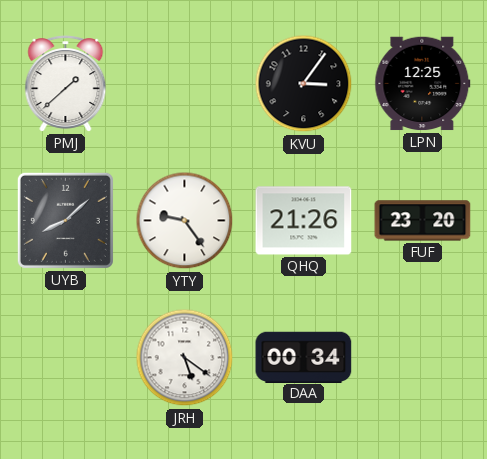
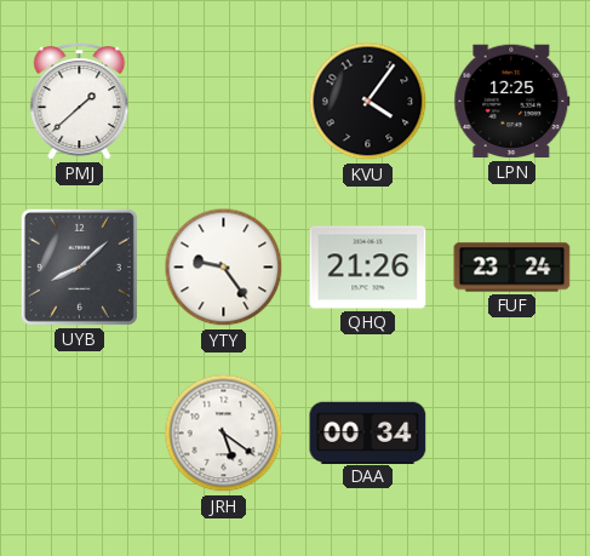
KVU: 3:06 -> 4:06 (368, 102)
FUF: 23:20 -> 23:24 (512, 268)
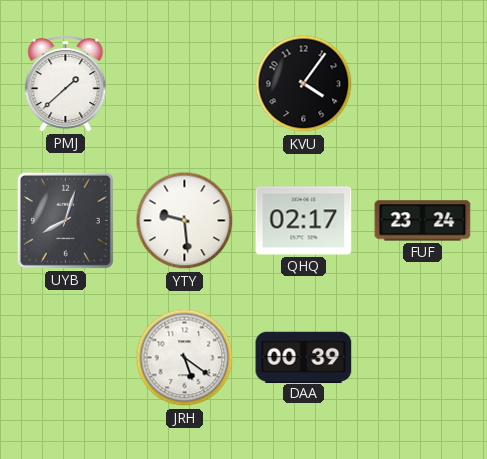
LPN: 12:25 -> none (512, 102)
UYB: 8:08 -> 8:03 (65, 220)
YTY: 9:24 -> 9:29 (185, 221)
QHQ: 21:26 -> 02:17 (304, 221)
DAA: 00:34 -> 00:39 (304, 357)
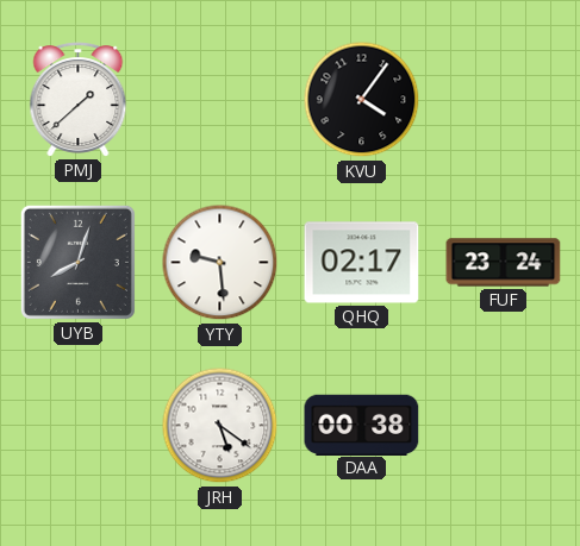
DAA: 00:39 -> 00:38 (362, 425)
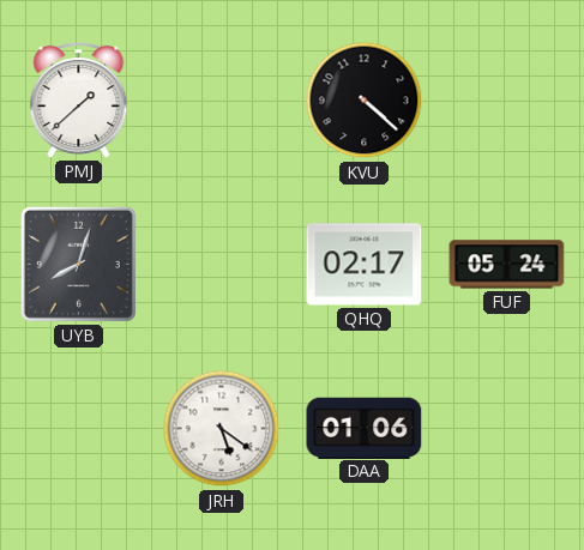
KVU: 4:06 -> 4:22 (365, 101)
YTY: 9:29 -> none (220, 263)
FUF: 23:24 -> 05:24 (507, 265)
DAA: 00:38 -> 01:06 (365, 428)
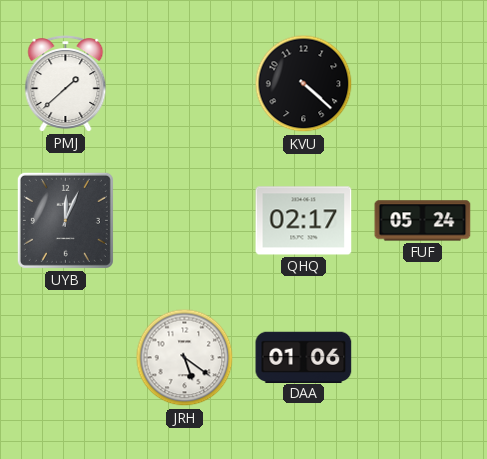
UYB: 8:03 -> 12:04 (65, 220)
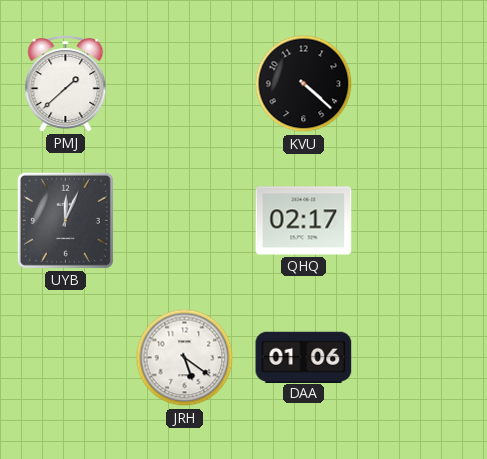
FUF: 05:24 -> none (423, 221)
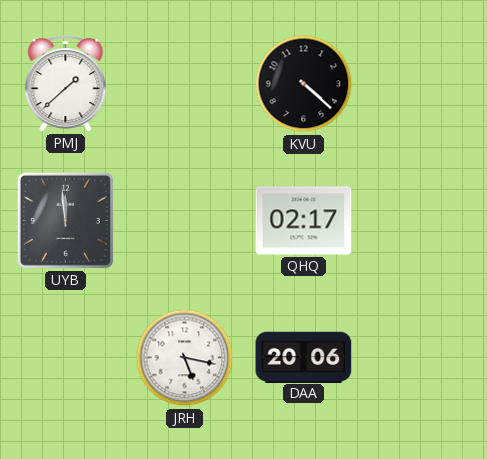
UYB: 12:04 -> 11:59 (65, 220)
JRH: 5:21 -> 5:17 (185, 358)
DAA: 01:06 -> 20:06 (304, 357)
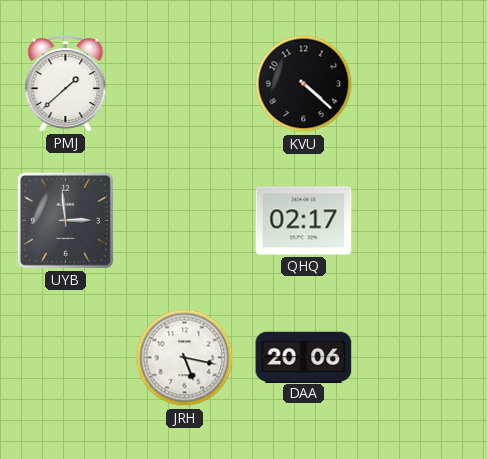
UYB: 11:59 -> 2:59 (65, 220)
